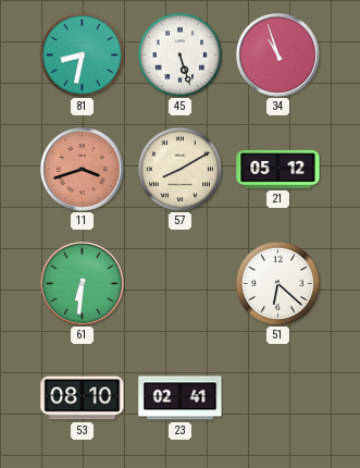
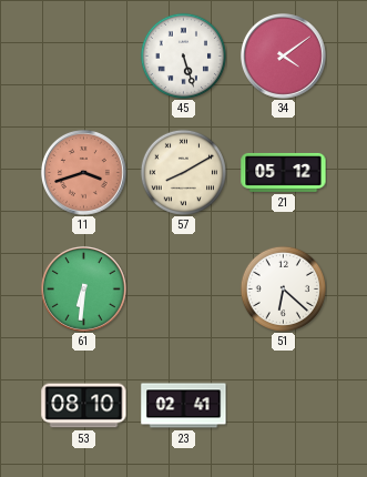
81: 8:32 -> none (82, 54)
34: 10:57 -> 4:09 (284, 57)
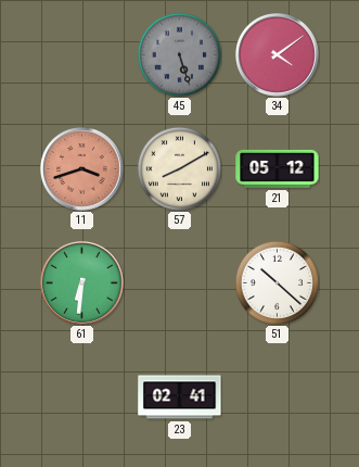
45 dial: white -> grey (179, 54)
51: 6:22 -> 10:22 (277, 282)
53: 08:10 -> none (84, 406)
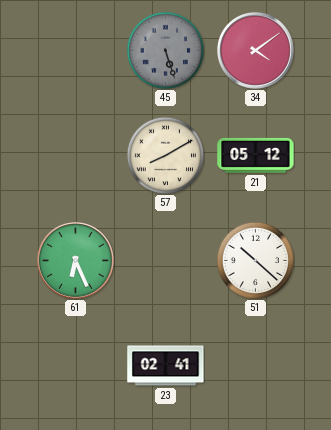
11: 3:42 -> none (82, 169)
61: 6:31 -> 6:26 (76, 261)
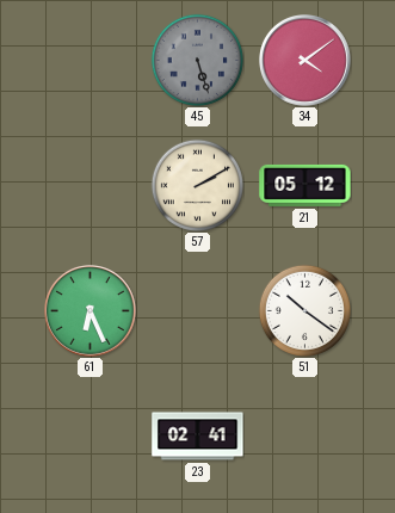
57: 8:10 -> 2:10 (197, 185)
51: 10:22 -> 10:21 (304, 310)
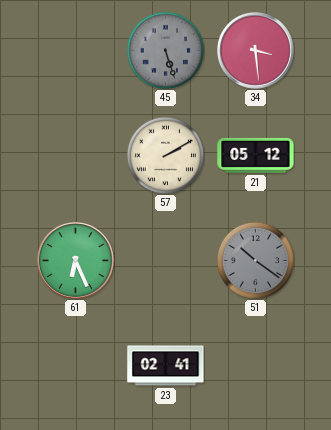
34: 4:09 -> 3:29 (256, 51)
51 dial: white -> grey (255, 260)
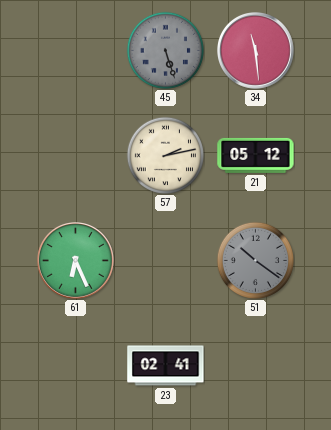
34: 3:29 -> 11:29 (256, 51)
57: 2:10 -> 2:13 (165, 155)
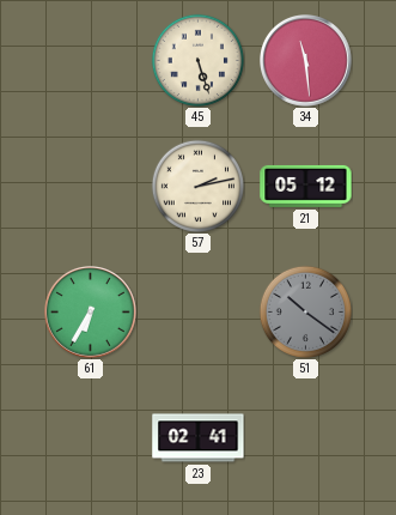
45 dial: grey -> cream (197, 60)
61: 6:26 -> 6:35 (91, 313)
